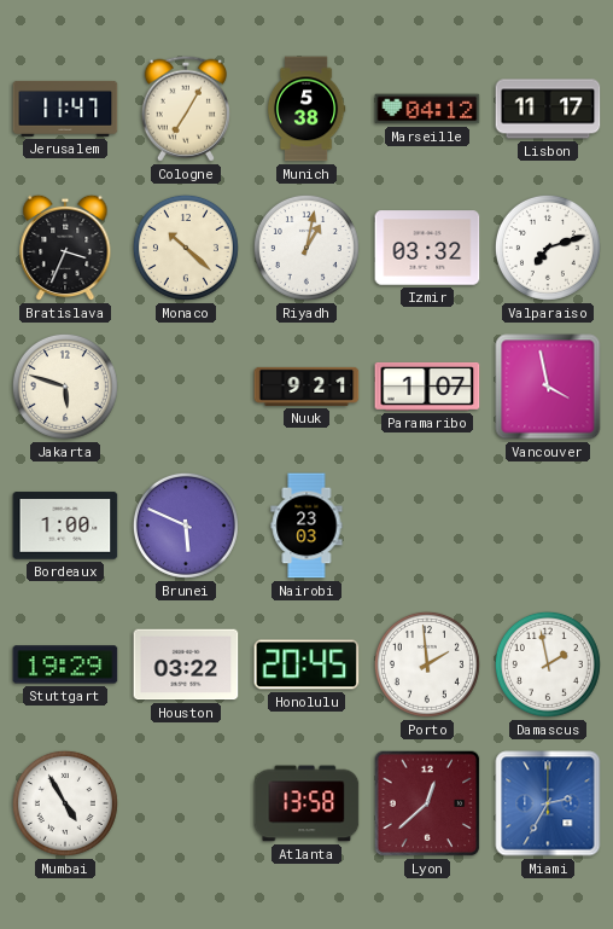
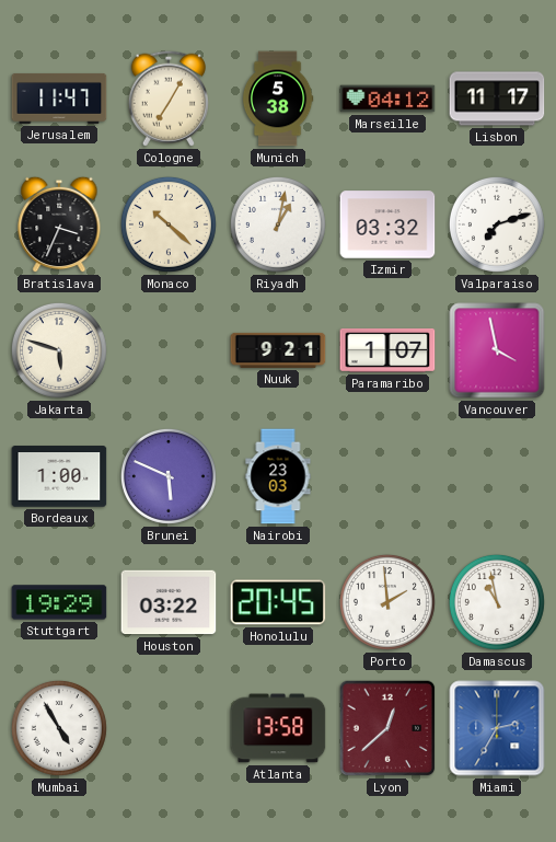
Damascus: 1:58 -> 10:58 (497, 602)
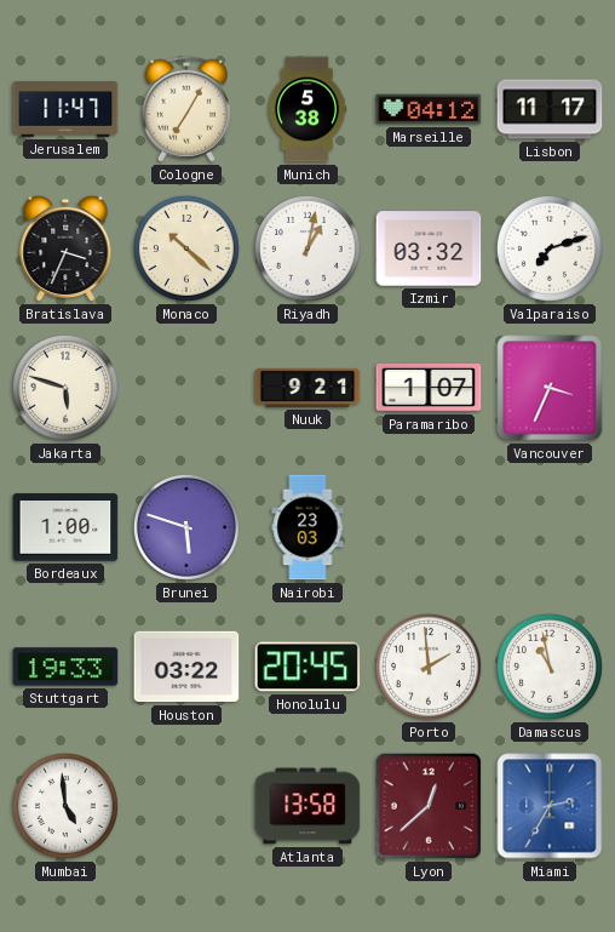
Vancouver: 3:58 -> 3:34 (550, 388)
Brunei: 5:49 -> 5:48 (186, 527)
Stuttgart: 19:29 -> 19:33 (65, 667)
Mumbai: 4:55 -> 4:59 (65, 806)
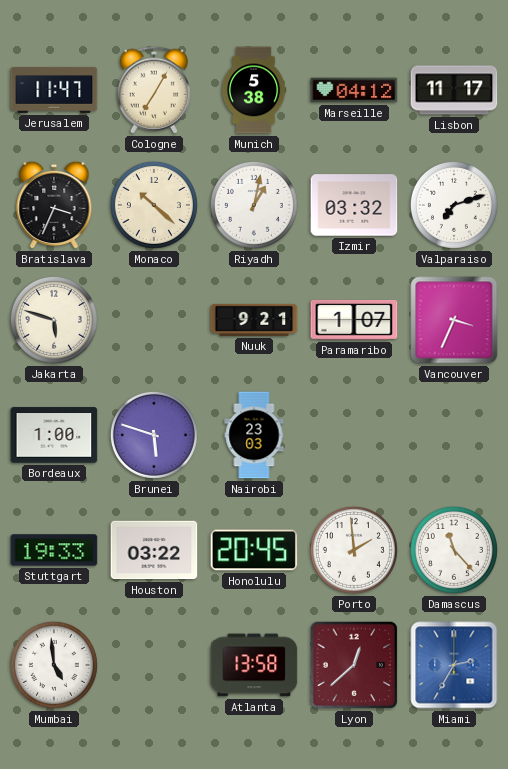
Damascus: 10:58 -> 11:23 (454, 550)
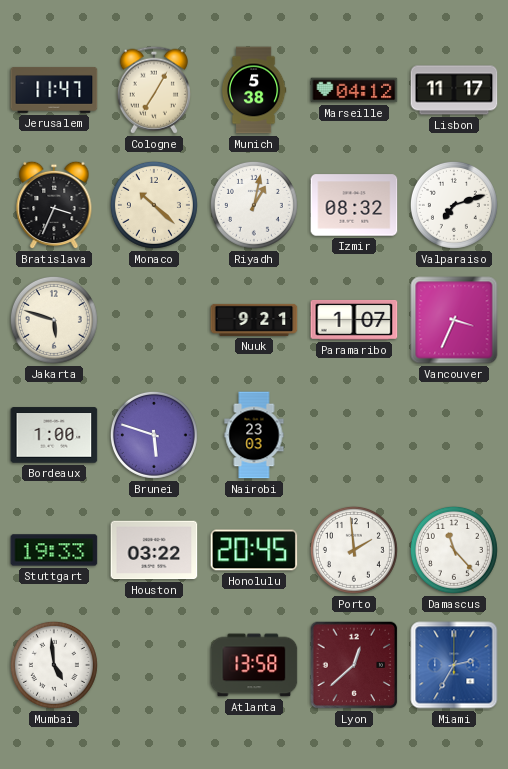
Izmir: 03:32 -> 08:32 (354, 205)
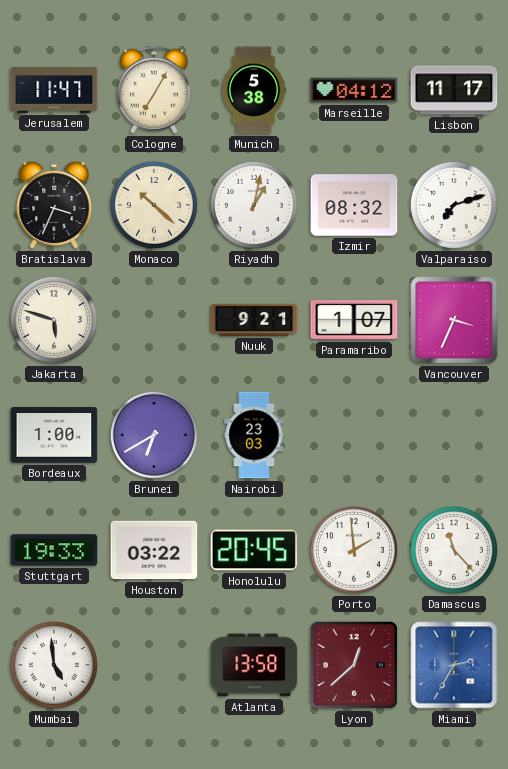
Brunei: 5:48 -> 6:40 (154, 435)
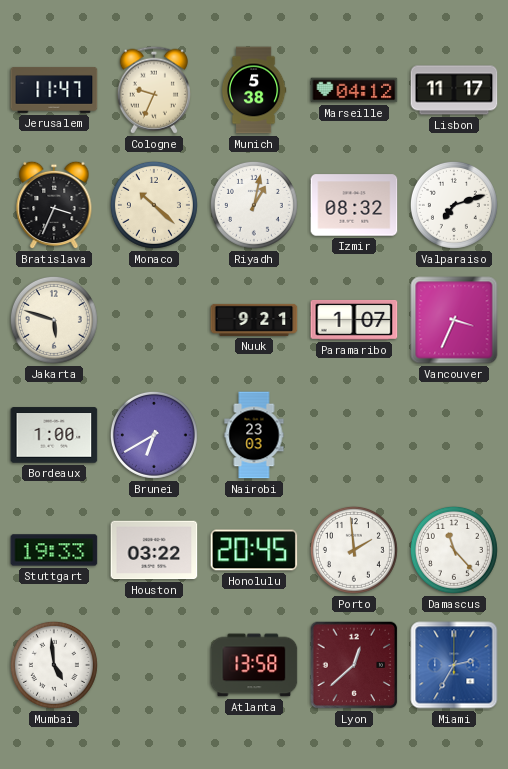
Cologne: 7:05 -> 9:34 (154, 90)
